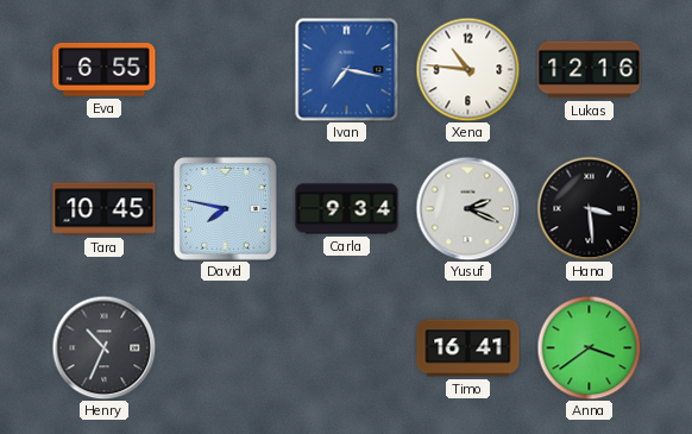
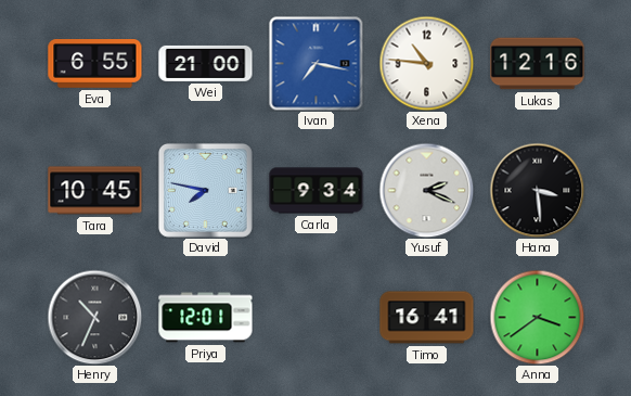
Wei: none -> 21:00 (206, 63)
Priya: none -> 12:01 (206, 318)
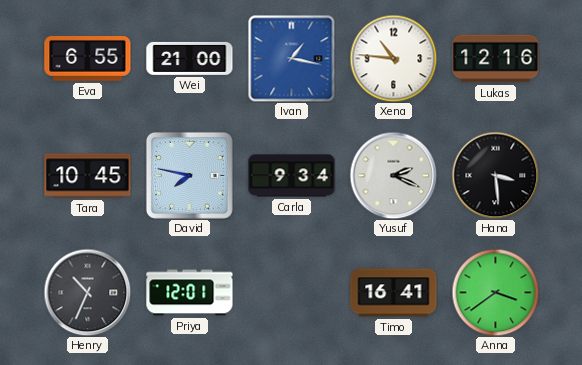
Ivan: 7:17 -> 1:17 (291, 58)
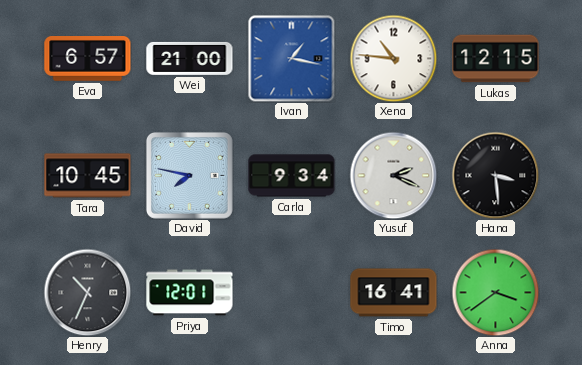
Eva: 6:55 -> 6:57 (88, 59)
Lukas: 12:16 -> 12:15 (496, 59)
